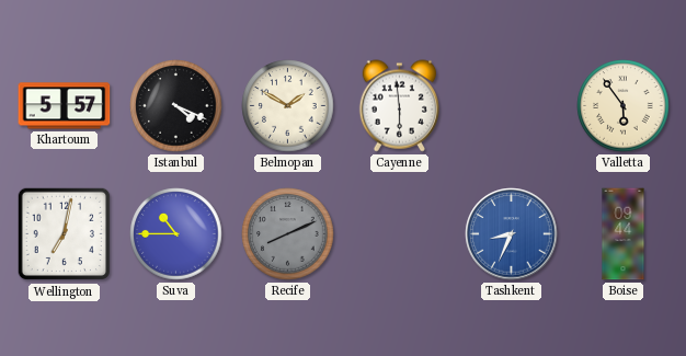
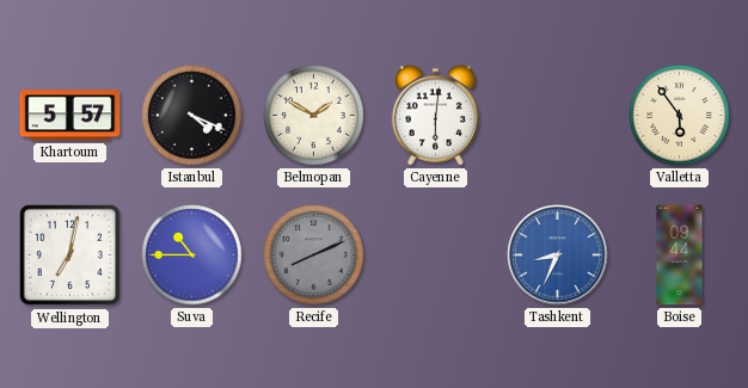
Cayenne: 5:59 -> 6:01 (435, 116)
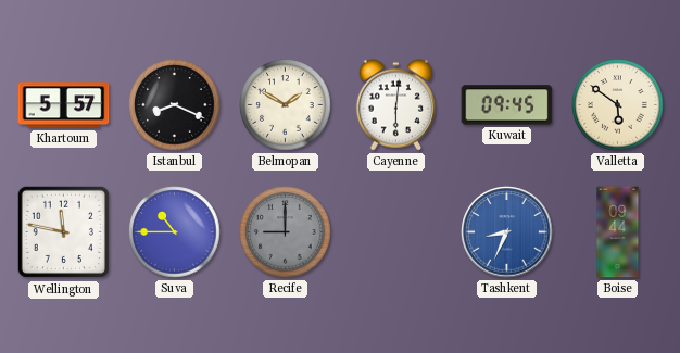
Istanbul: 4:19 -> 8:19 (175, 105)
Kuwait: none -> 09:45 (507, 105)
Valletta: 5:54 -> 5:51 (618, 105)
Wellington: 7:02 -> 11:47 (64, 232)
Recife: 8:11 -> 9:00 (286, 232)
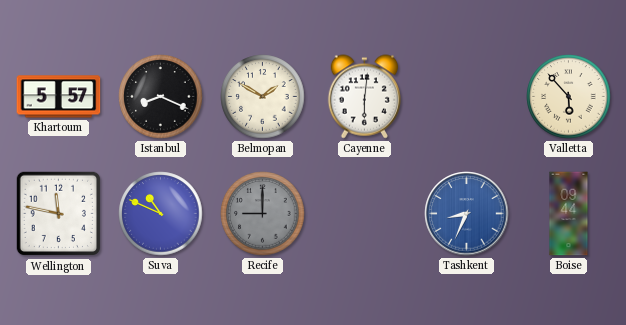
Kuwait: 09:45 -> none (507, 105)
Valletta: 5:51 -> 5:53 (569, 97)
Suva: 10:45 -> 10:49 (161, 214)
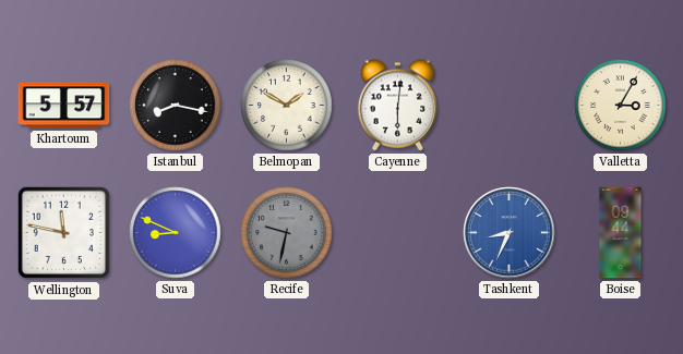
Istanbul: 8:19 -> 8:17 (176, 106)
Valletta: 5:53 -> 3:05 (621, 106)
Suva: 10:49 -> 8:49 (176, 233)
Recife: 9:00 -> 9:32 (287, 233)
